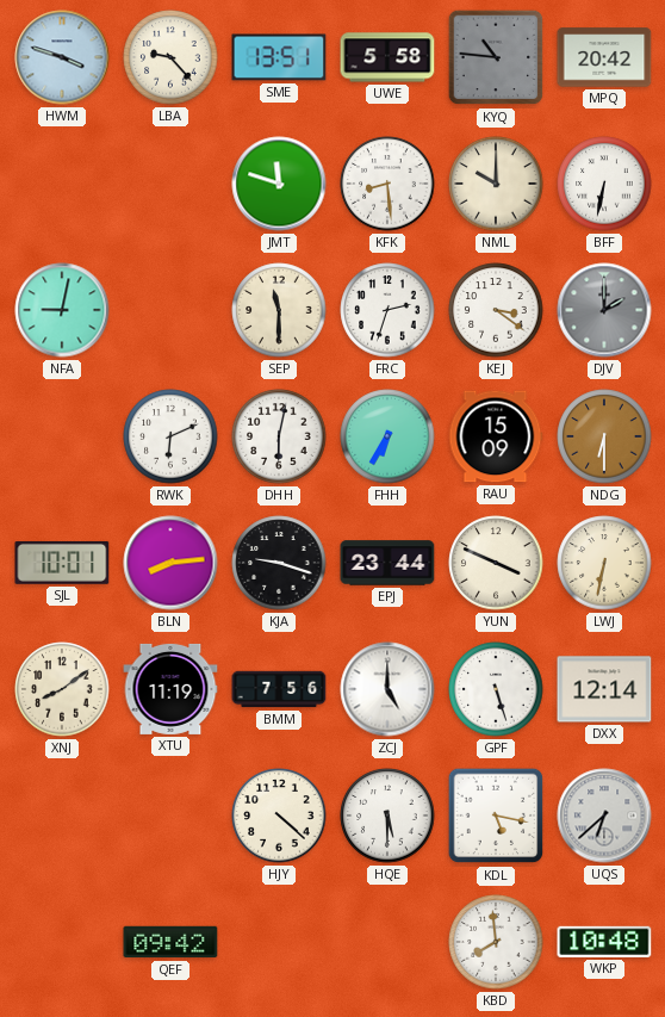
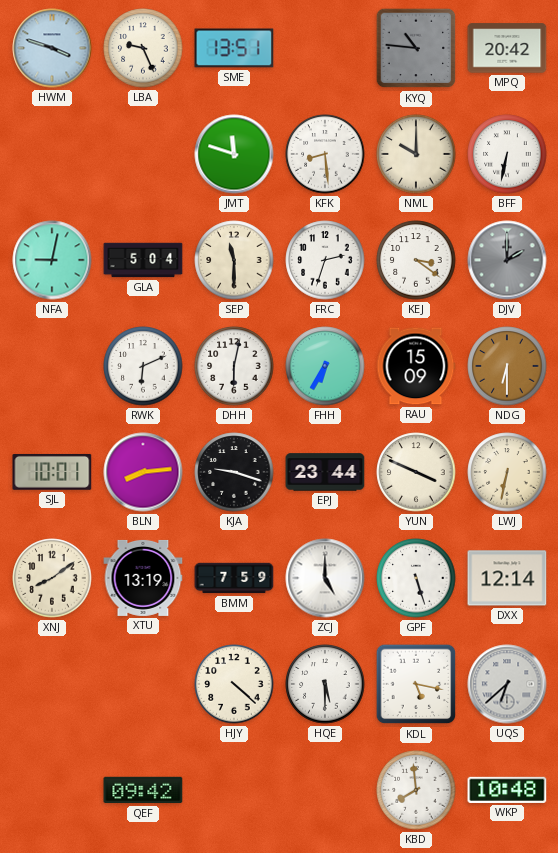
LBA: 9:23 -> 9:26 (143, 48)
UWE: 5:58 -> none (387, 57)
GLA: none -> 5:04 (143, 260)
XTU: 11:19 -> 13:19 (143, 578)
BMM: 7:56 -> 7:59 (234, 578)
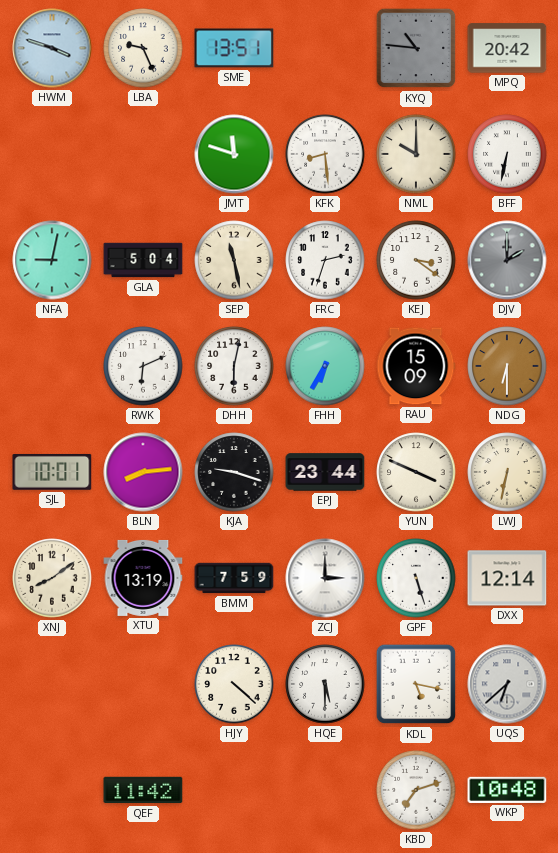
SEP: 11:30 -> 11:28 (234, 260)
ZCJ: 5:00 -> 3:00 (325, 578)
QEF: 09:42 -> 11:42 (143, 790)
KBD: 7:59 -> 7:12 (416, 790)
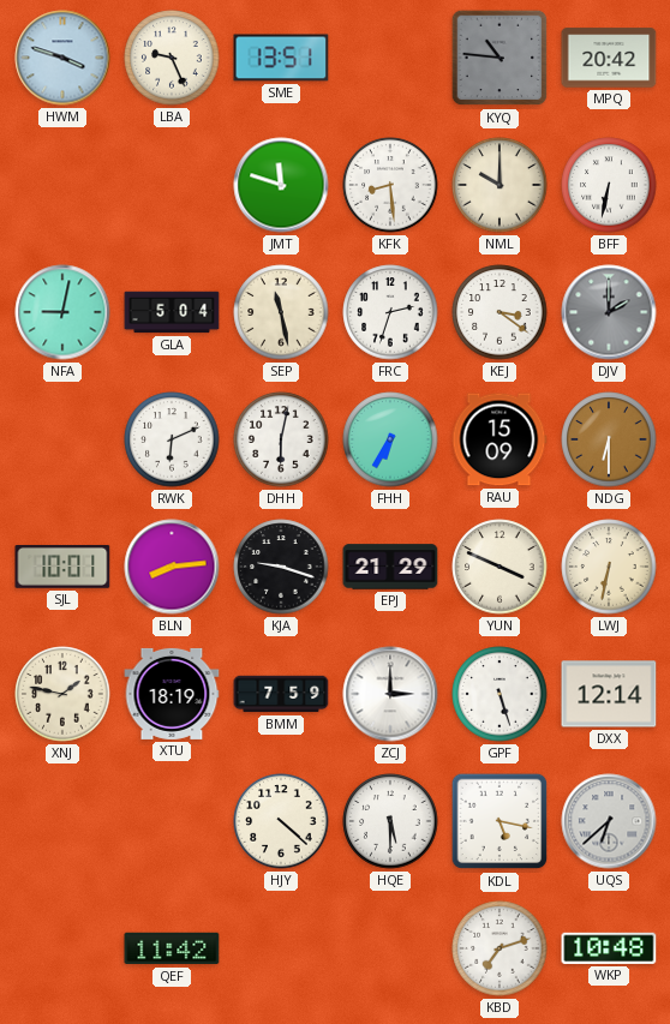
EPJ: 23:44 -> 21:29 (390, 567)
XNJ: 8:09 -> 1:47 (62, 694)
XTU: 13:19 -> 18:19 (172, 694)
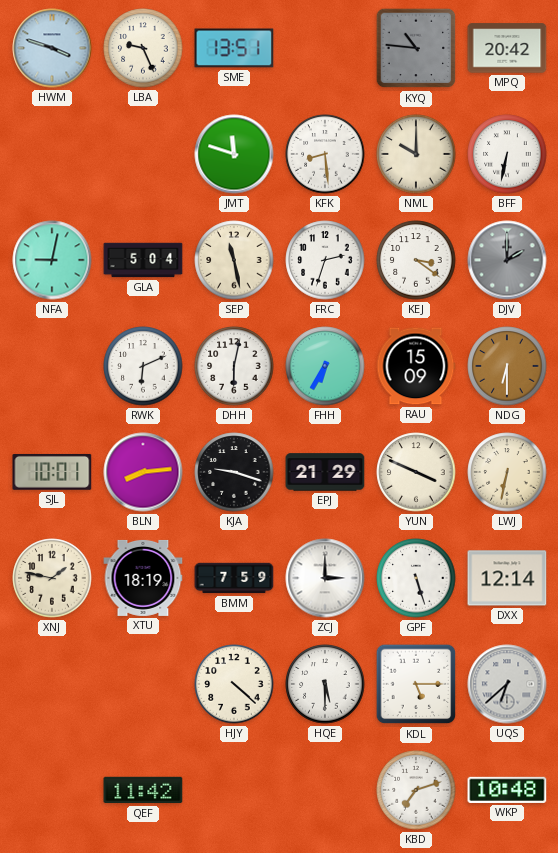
KDL: 5:17 -> 5:15 (416, 684)
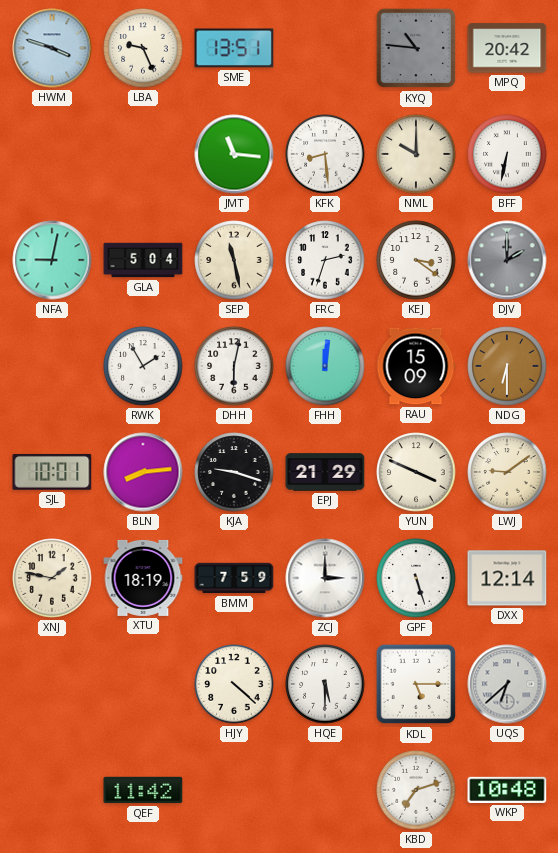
JMT: 11:48 -> 11:16 (234, 154)
RWK: 6:11 -> 1:55 (143, 366)
FHH: 6:35 -> 12:01 (325, 366)
LWJ: 6:32 -> 9:09 (507, 472)
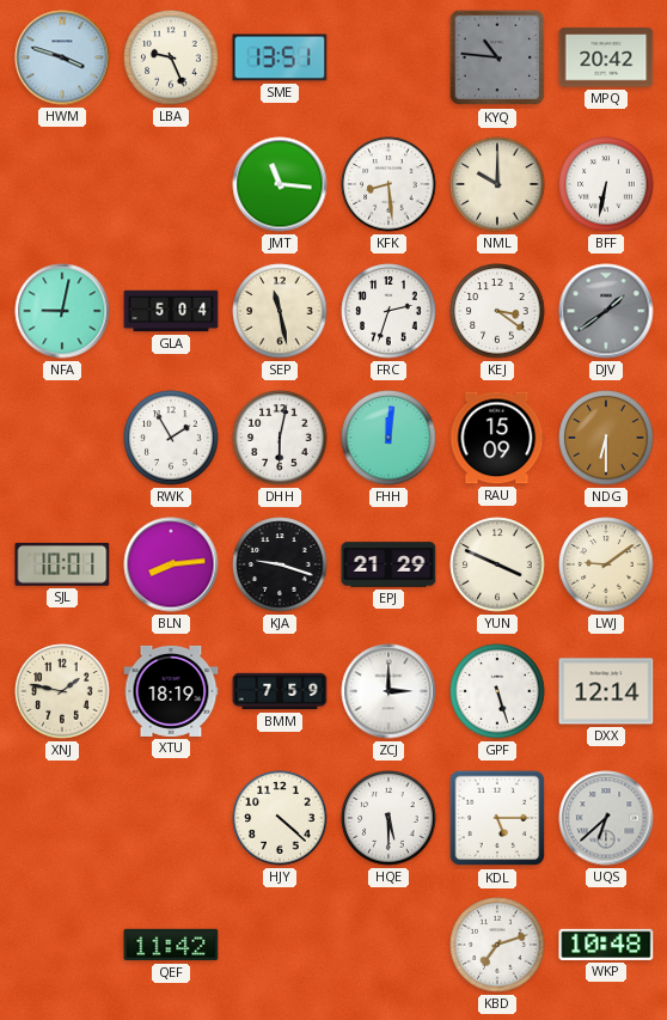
DJV: 2:00 -> 1:39 (606, 311)
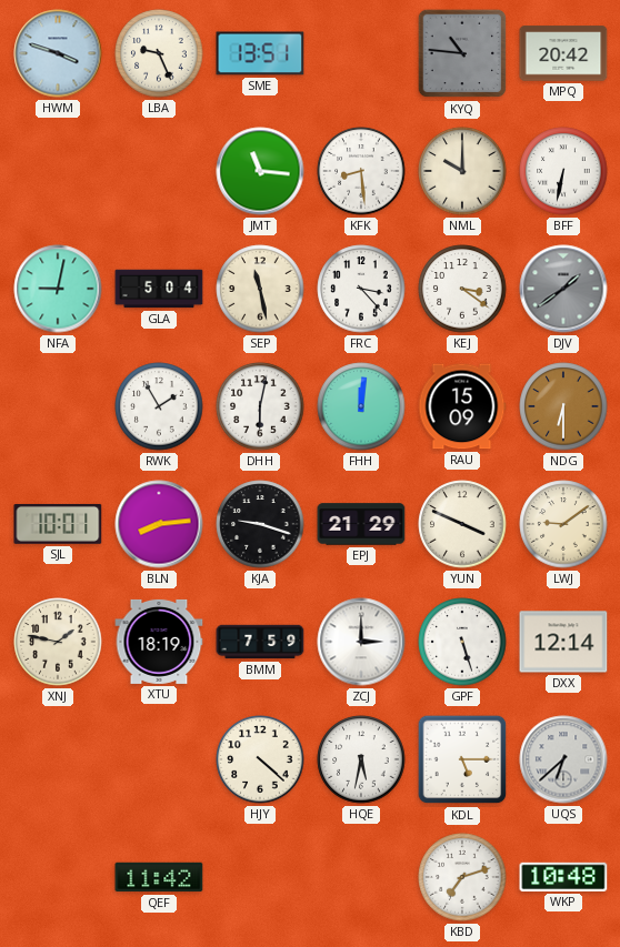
FRC: 2:33 -> 3:23 (361, 289)
HQE: 5:30 -> 5:32 (361, 759)
